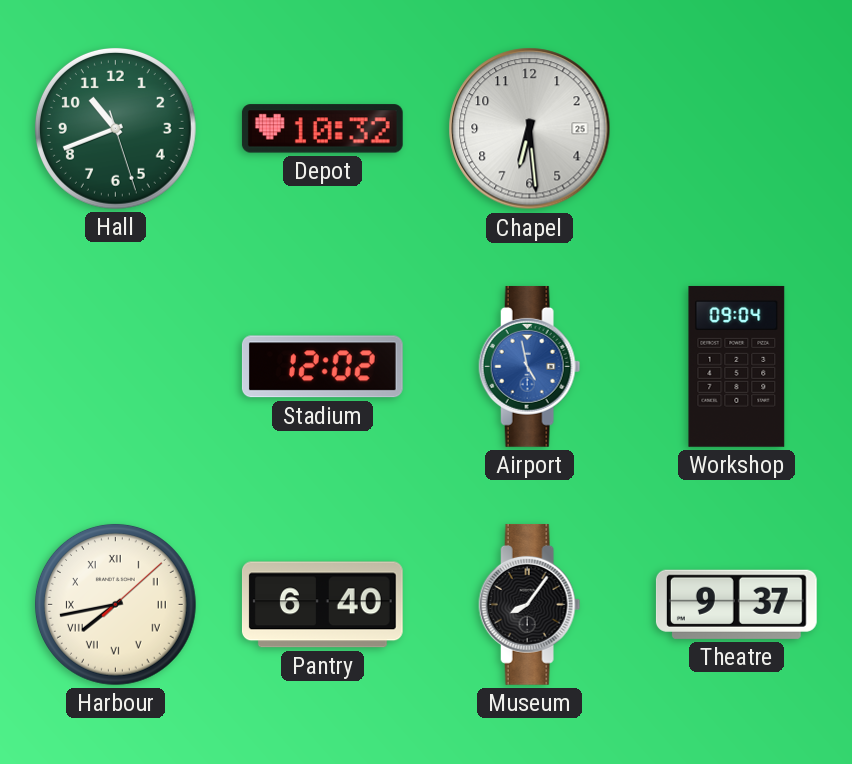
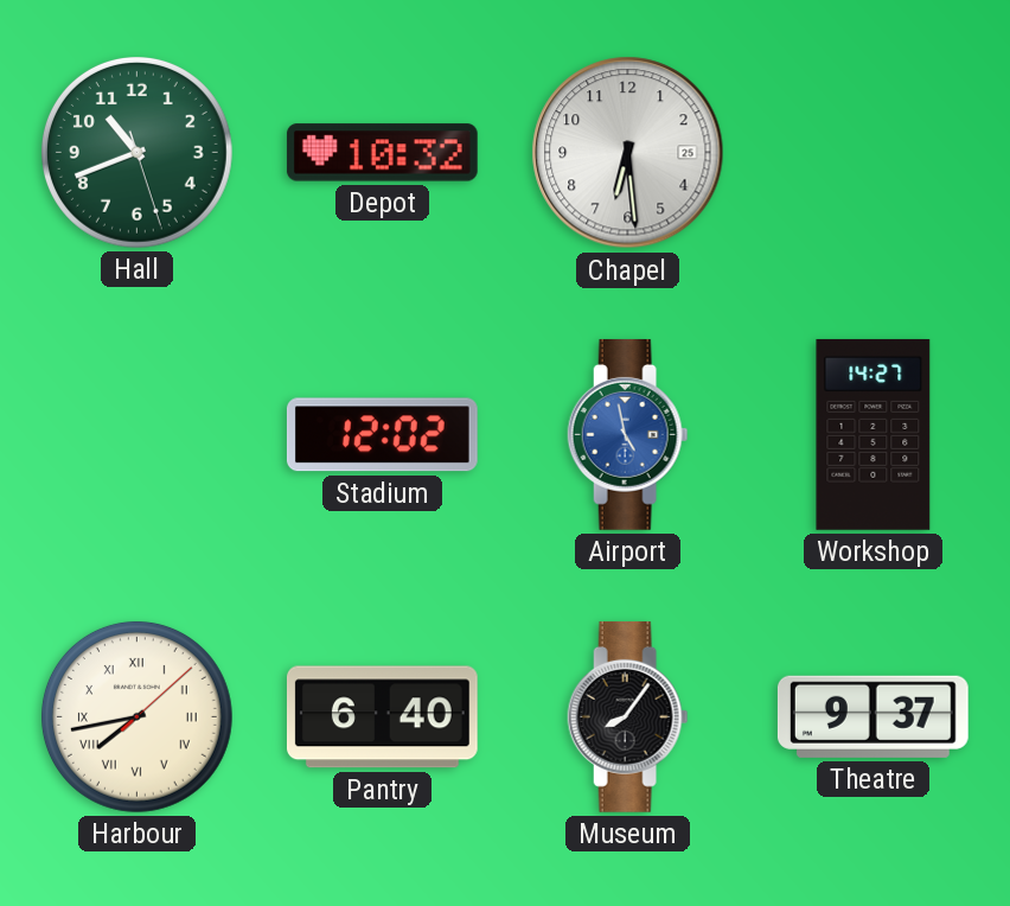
Workshop: 09:04 -> 14:27 (874, 434)
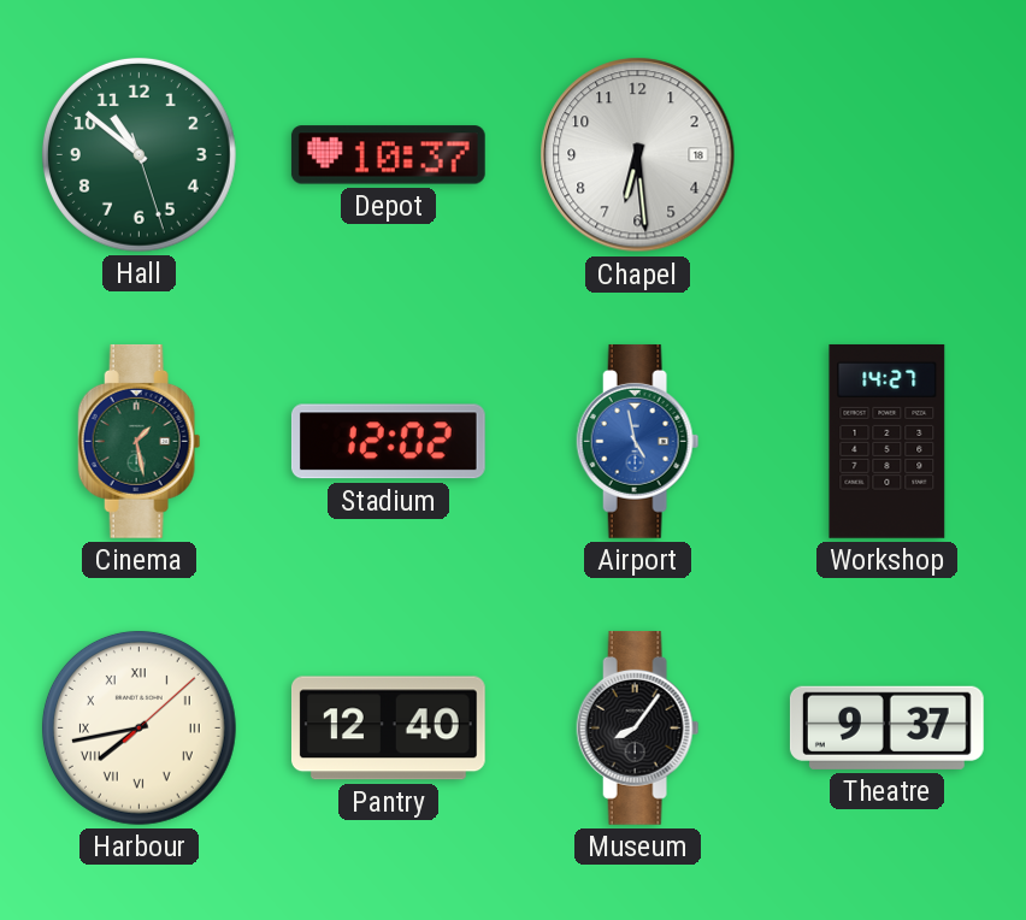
Hall: 10:41 -> 10:51 (138, 154)
Depot: 10:32 -> 10:37 (388, 155)
Chapel date: 25 -> 18 (638, 155)
Cinema: none -> 1:28 (140, 441)
Pantry: 6:40 -> 12:40 (388, 729)
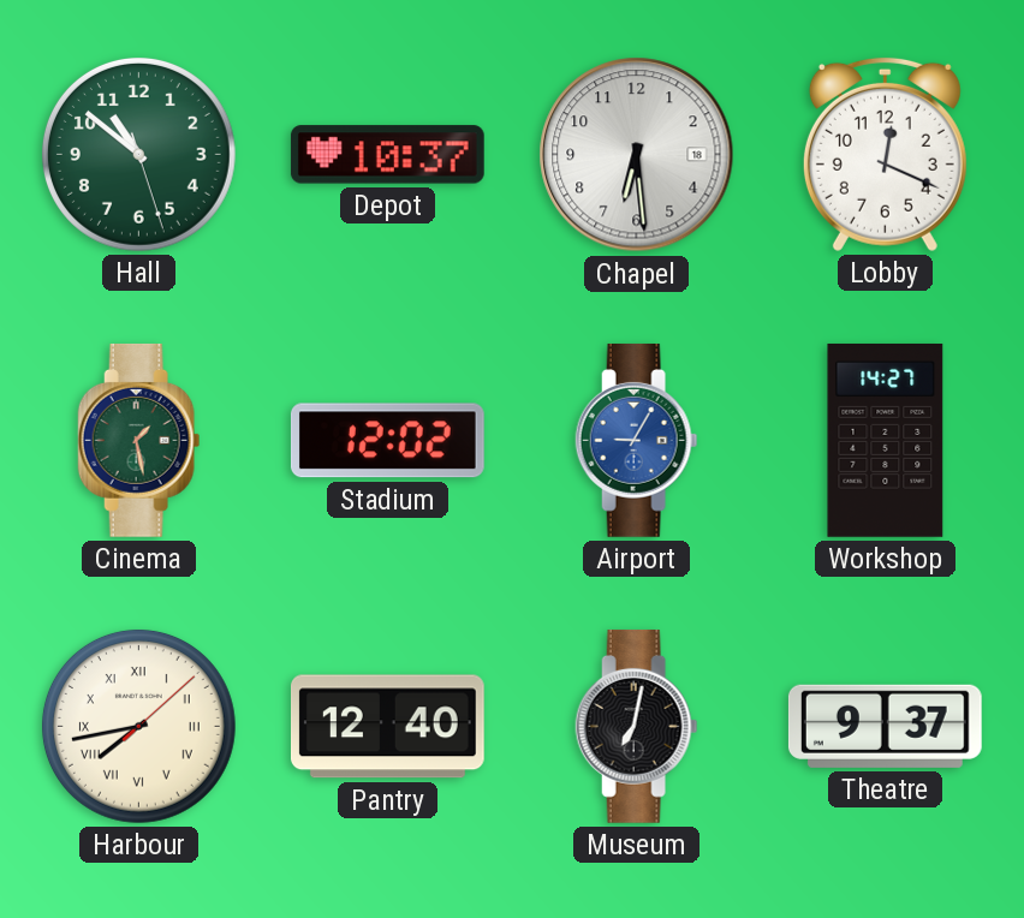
Lobby: none -> 12:19 (885, 154)
Airport: 4:58 -> 9:05 (637, 440)
Museum: 8:06 -> 7:02 (637, 726)
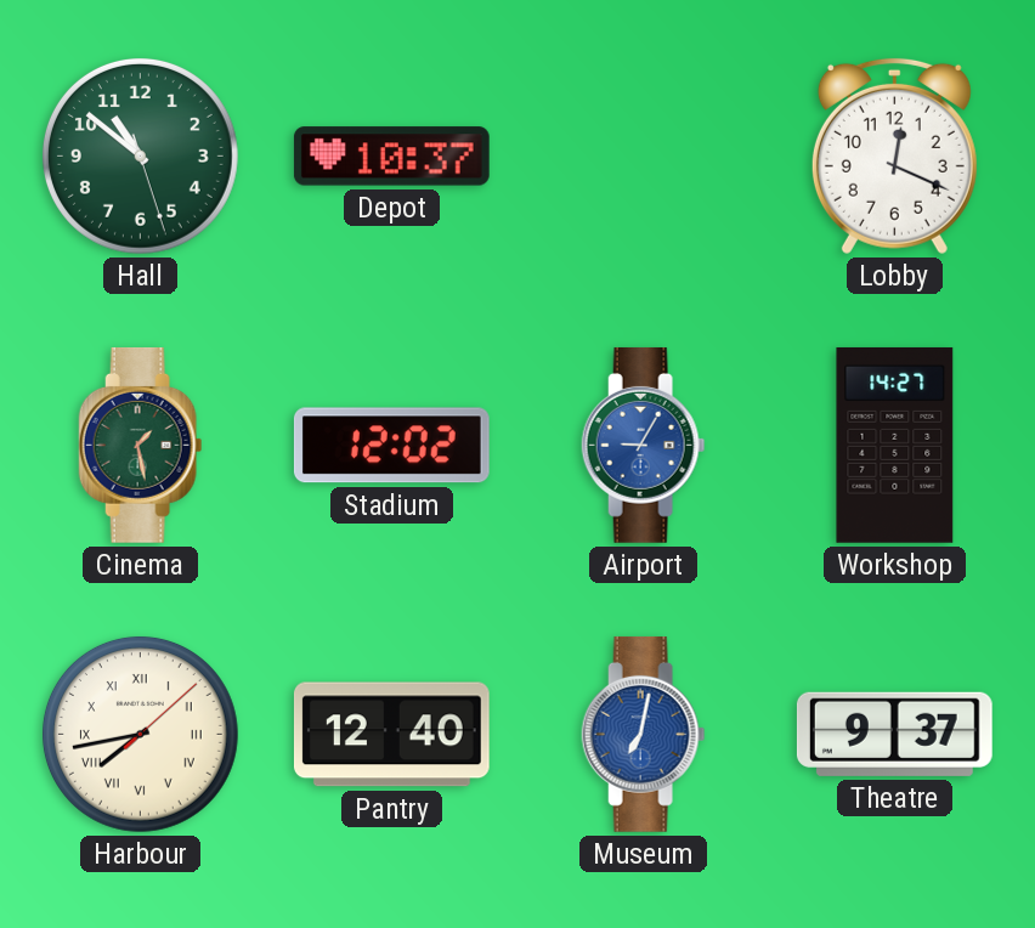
Chapel: 6:29 -> none (637, 155)
Museum dial: black -> blue (644, 734)
